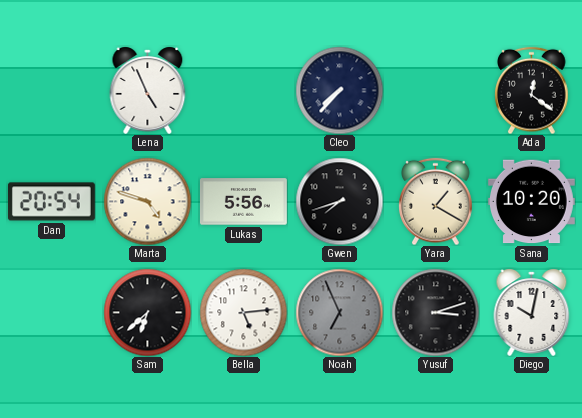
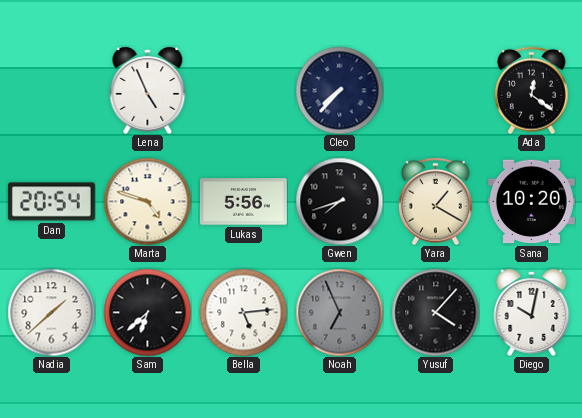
Nadia: none -> 1:38 (51, 312)
Yusuf: 3:12 -> 4:07 (435, 312)
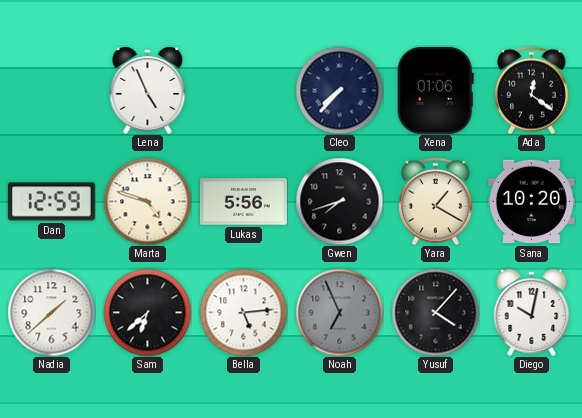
Xena: none -> 01:06 (435, 90)
Dan: 20:54 -> 12:59 (51, 202)
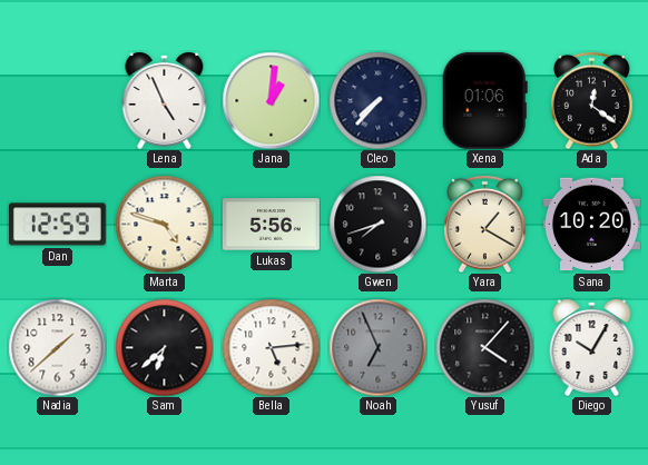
Jana: none -> 1:01 (271, 100)
Diego: 10:02 -> 10:05 (592, 347)
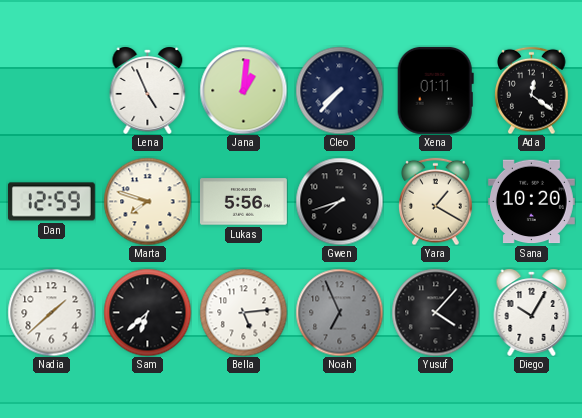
Xena: 01:06 -> 01:11 (435, 90)
Marta: 4:48 -> 7:48 (147, 201)
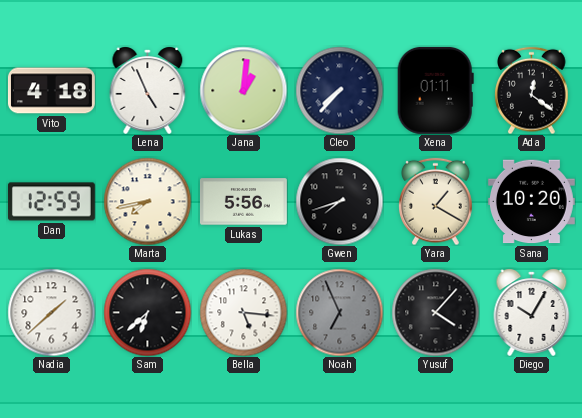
Vito: none -> 4:18 (51, 91)
Marta: 7:48 -> 7:43 (147, 201)
Bella: 5:14 -> 5:16 (243, 312)
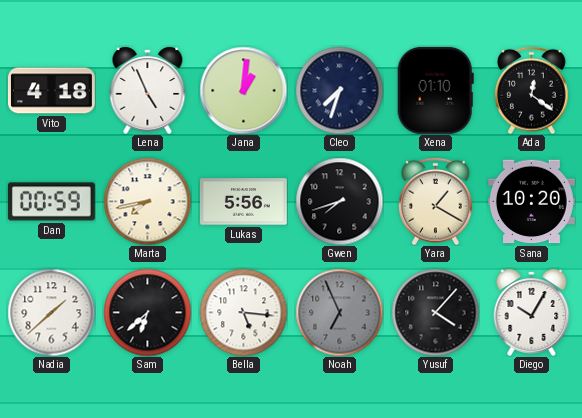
Cleo: 7:37 -> 7:33 (339, 90)
Xena: 01:11 -> 01:10 (435, 90)
Dan: 12:59 -> 00:59 (51, 202)
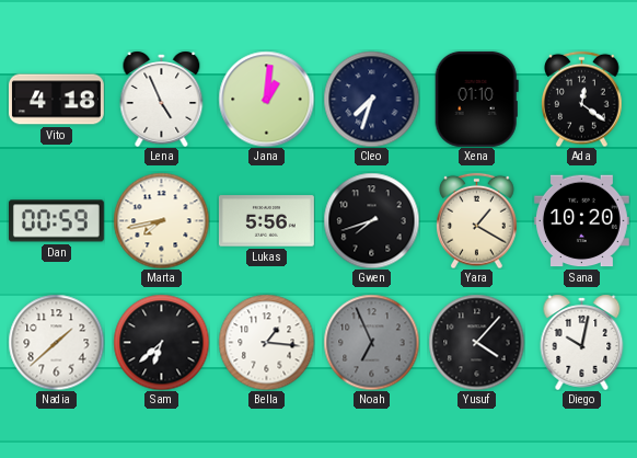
Bella: 5:16 -> 1:16 (266, 342)
Diego: 10:05 -> 10:02 (582, 342)
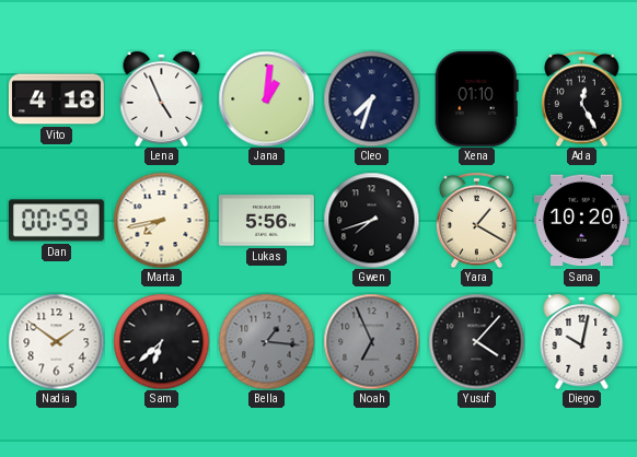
Ada: 12:21 -> 12:25 (582, 98)
Nadia: 1:38 -> 1:51 (56, 341)
Bella dial: white -> grey (266, 341)
